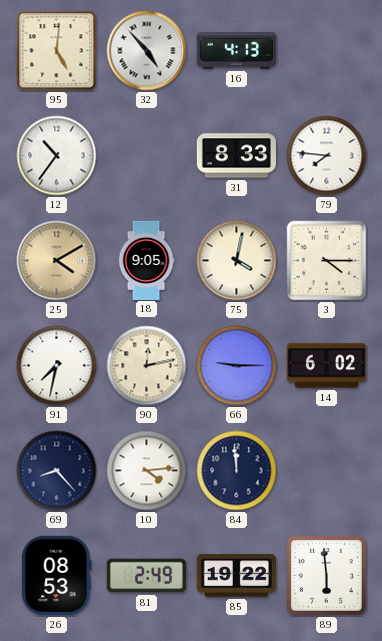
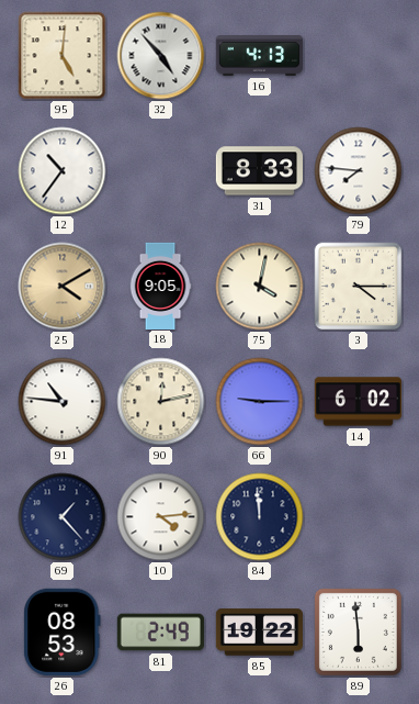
91: 7:32 -> 10:46 (63, 402)
69: 8:23 -> 1:23 (63, 517)
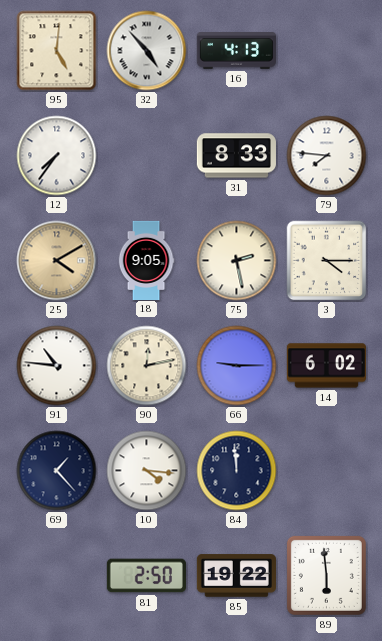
12: 10:36 -> 7:36 (57, 156)
75: 4:02 -> 2:28 (237, 261)
10: 4:14 -> 4:16 (147, 471)
26: 08:53 -> none (63, 632)
81: 2:49 -> 2:50 (146, 576)
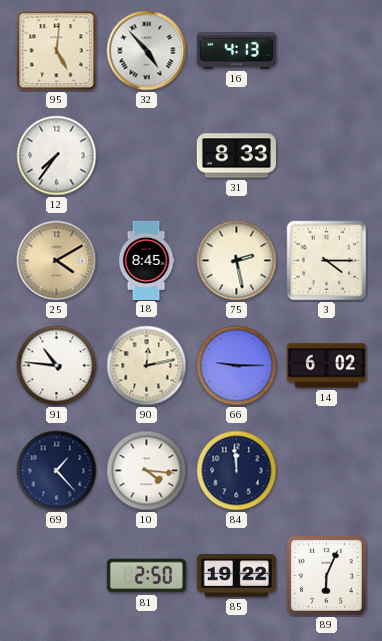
79: 7:46 -> none (327, 156)
18: 9:05 -> 8:45 (146, 260)
89: 5:59 -> 6:04 (326, 575)
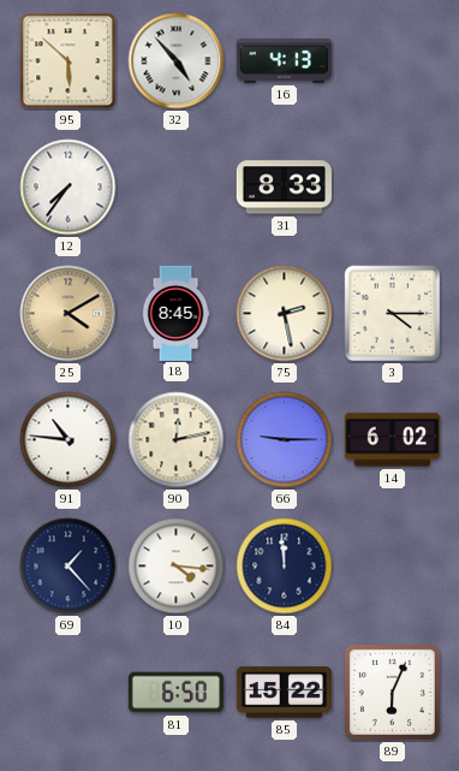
95: 5:01 -> 5:52 (68, 61)
81: 2:50 -> 6:50 (175, 693)
85: 19:22 -> 15:22 (284, 693)
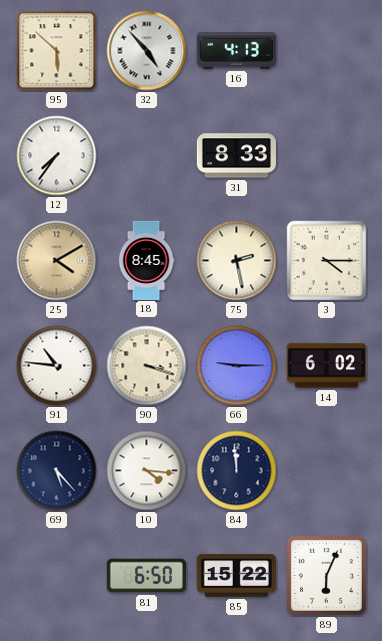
90: 12:13 -> 3:18 (147, 366)
69: 1:23 -> 5:23 (57, 471)
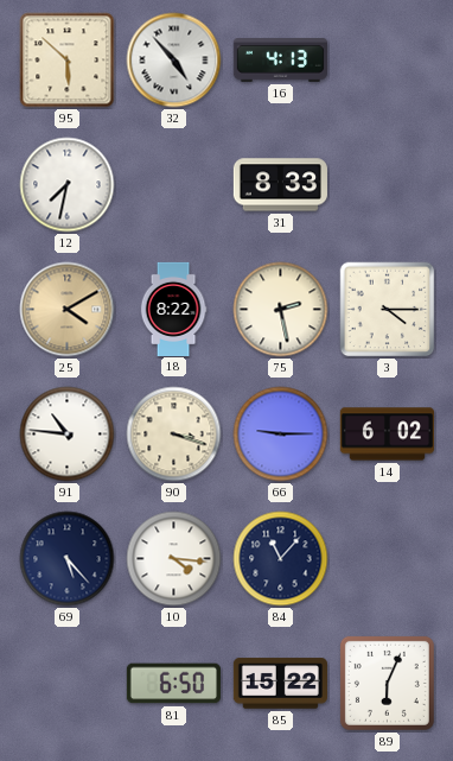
12: 7:36 -> 7:32 (68, 185)
18: 8:45 -> 8:22 (173, 309)
84: 11:59 -> 11:07 (281, 559)
